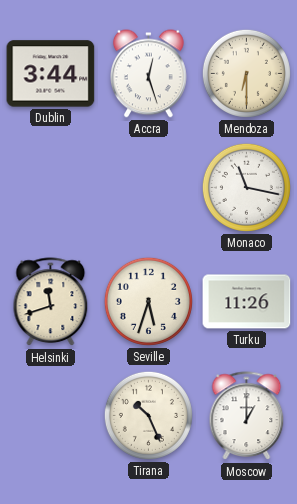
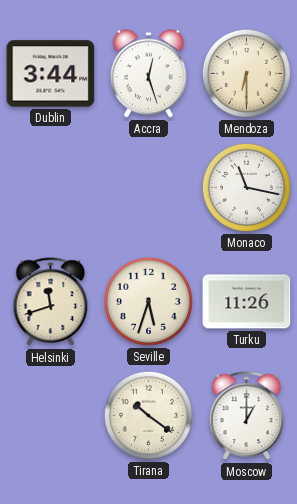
Tirana: 10:26 -> 10:21 (148, 415)
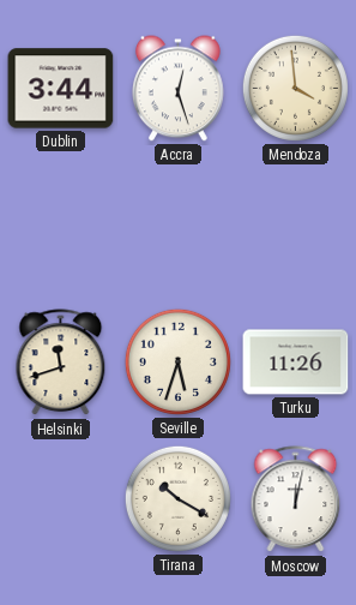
Mendoza: 6:30 -> 3:59 (295, 88)
Monaco: 11:17 -> none (246, 187)
Tirana: 10:21 -> 10:20 (177, 498)
Moscow: 1:00 -> 12:02 (296, 499)
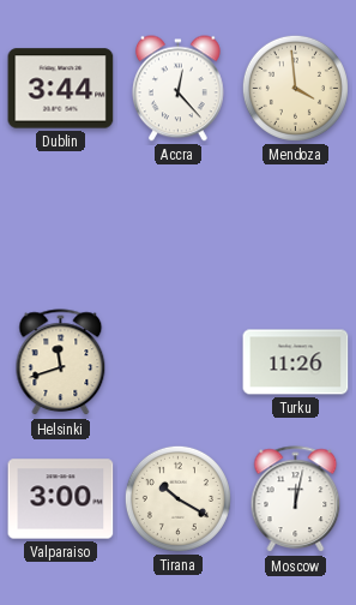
Accra: 12:27 -> 12:23 (179, 89)
Seville: 5:33 -> none (177, 361)
Valparaiso: none -> 3:00 (61, 499)
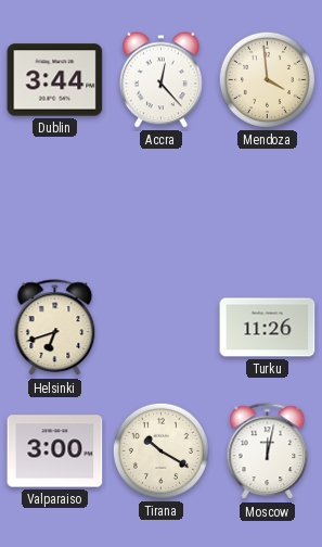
Helsinki: 11:42 -> 6:42 (55, 328)
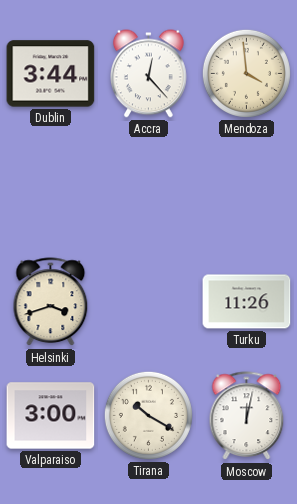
Helsinki: 6:42 -> 3:42 (51, 302)
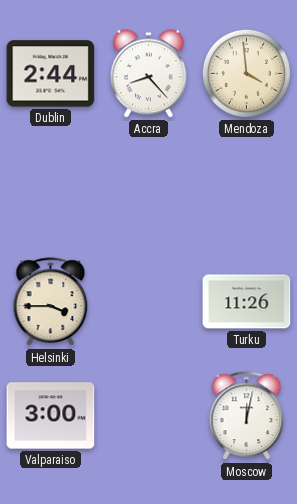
Dublin: 3:44 -> 2:44 (51, 74)
Accra: 12:23 -> 8:23 (149, 74)
Helsinki: 3:42 -> 3:45 (51, 302)
Tirana: 10:20 -> none (148, 415)
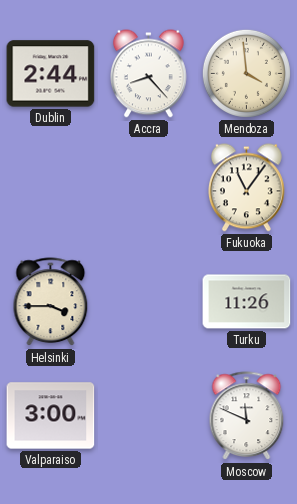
Fukuoka: none -> 11:06 (247, 188)
Moscow: 12:02 -> 11:49 (247, 416)
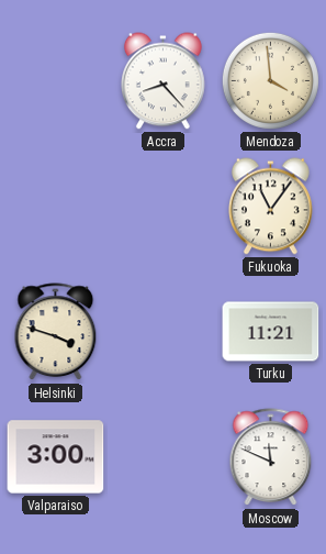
Dublin: 2:44 -> none (51, 74)
Helsinki: 3:45 -> 3:48 (56, 332)
Turku: 11:26 -> 11:21 (271, 332)
